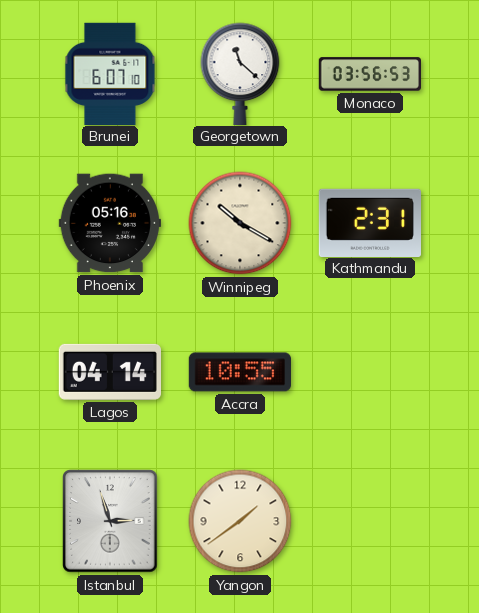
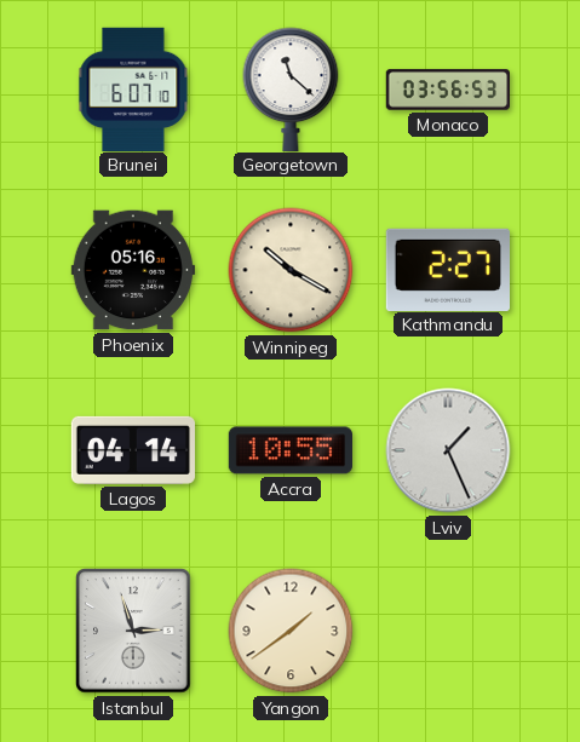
Kathmandu: 2:31 -> 2:27 (447, 269)
Lviv: none -> 1:26 (448, 450)
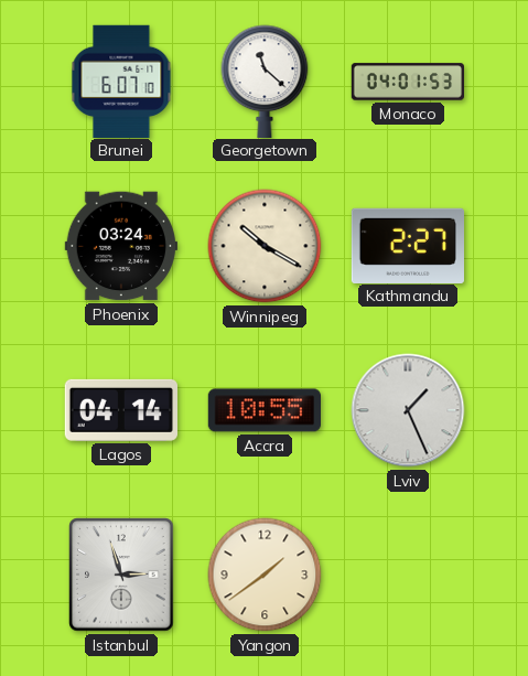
Monaco: 03:56 -> 04:01 (407, 82)
Phoenix: 05:16 -> 03:24 (120, 246)
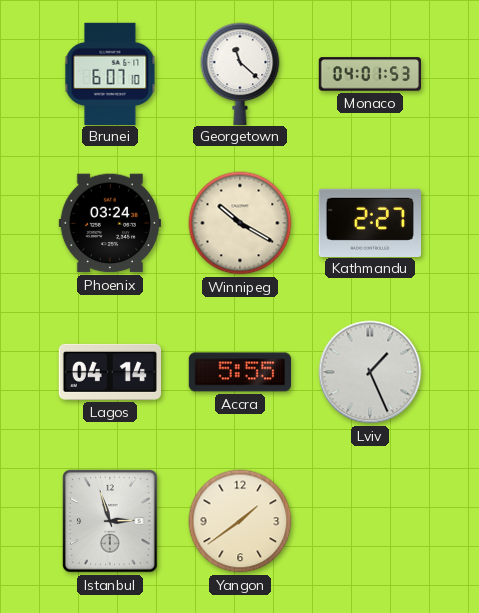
Accra: 10:55 -> 5:55 (239, 372)
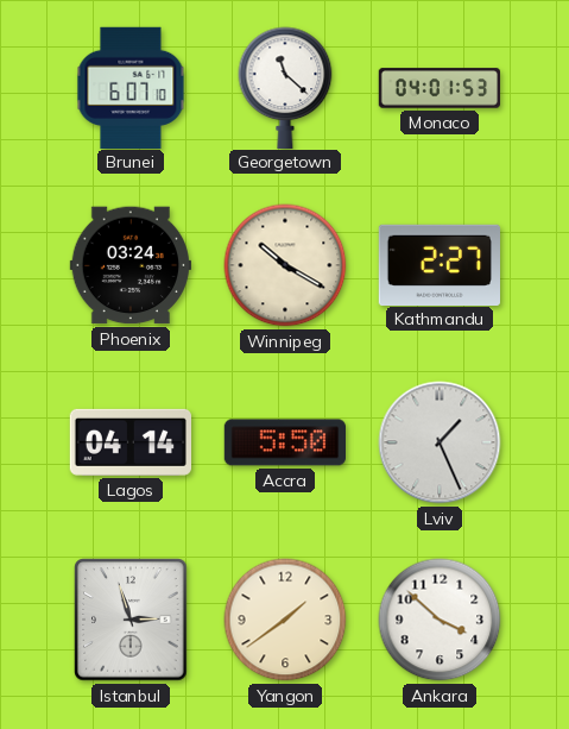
Accra: 5:55 -> 5:50 (284, 442)
Ankara: none -> 3:52 (440, 620)
